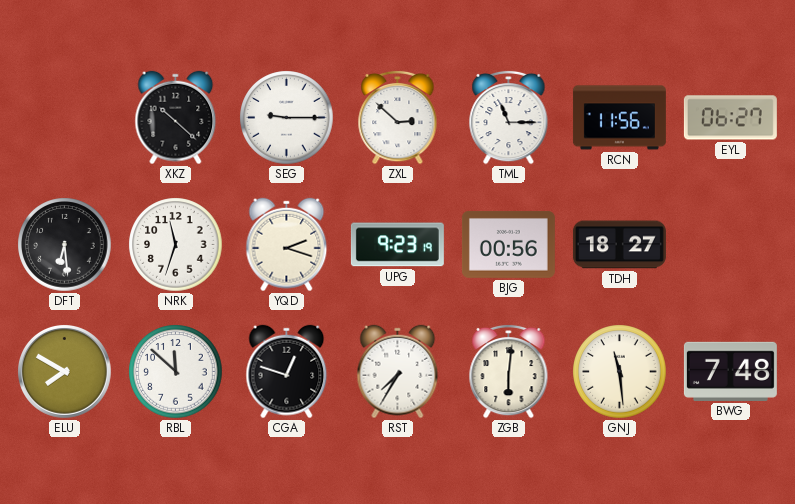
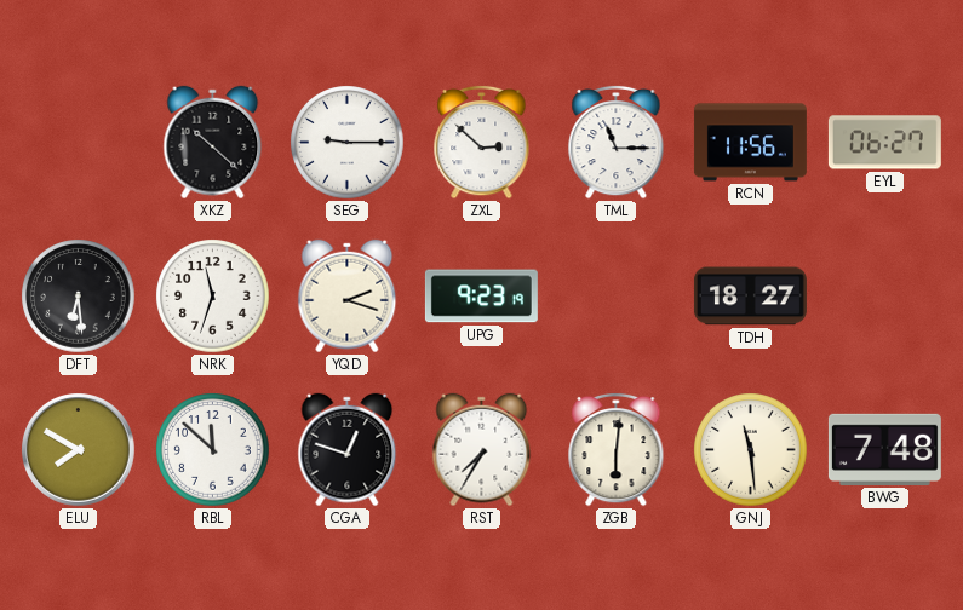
BJG: 00:56 -> none (508, 245)
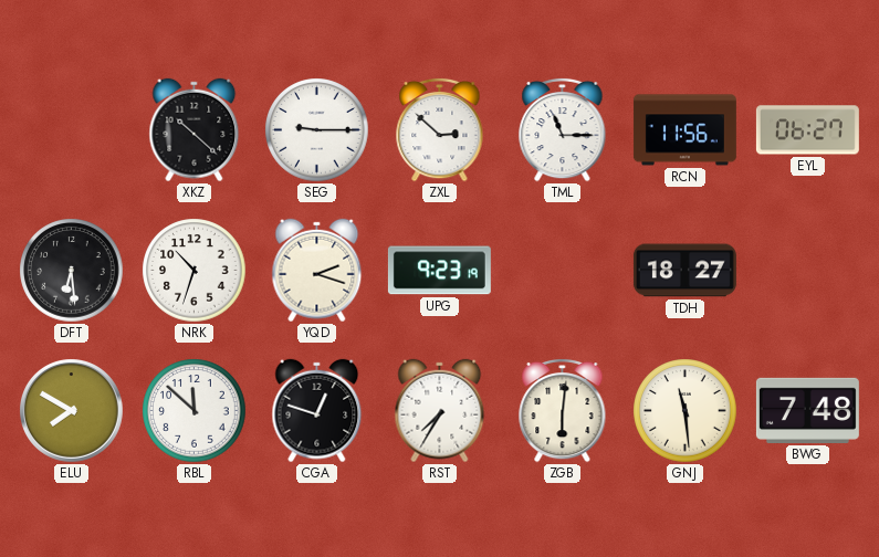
NRK: 11:33 -> 10:33 (195, 271)
